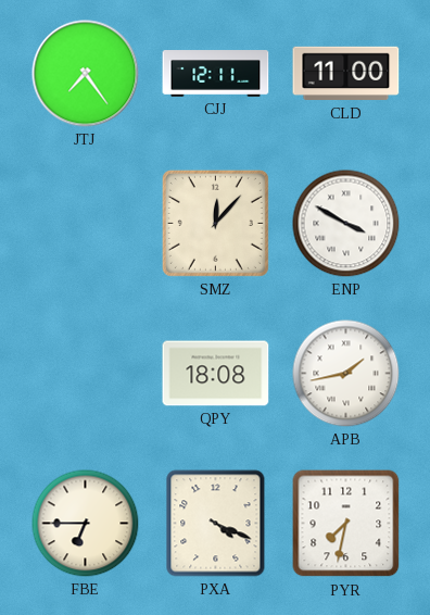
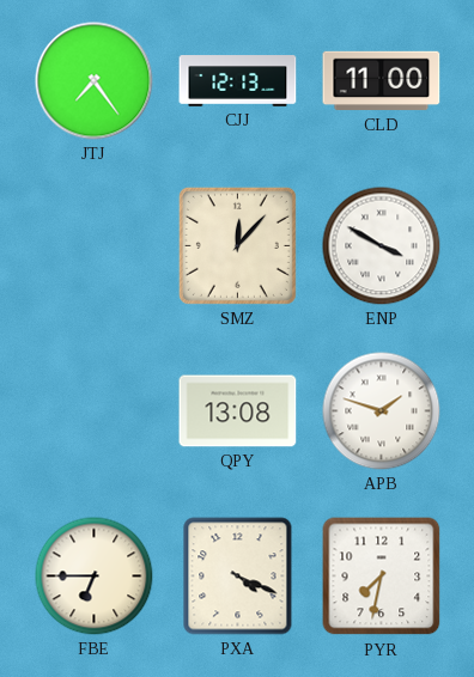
CJJ: 12:11 -> 12:13 (238, 81)
QPY: 18:08 -> 13:08 (238, 411)
APB: 1:43 -> 1:48 (382, 411)
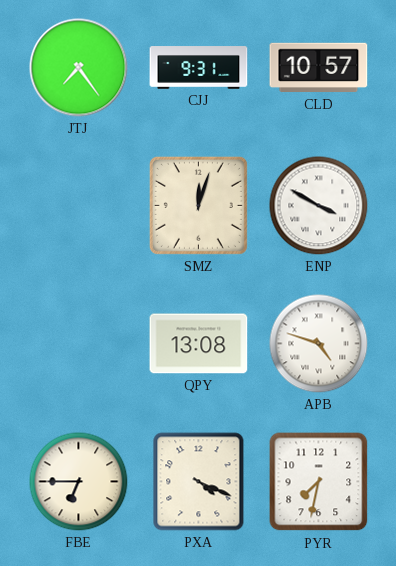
CJJ: 12:13 -> 9:31 (199, 68)
CLD: 11:00 -> 10:57 (319, 68)
SMZ: 12:07 -> 12:03 (198, 205)
APB: 1:48 -> 4:48 (319, 344)
